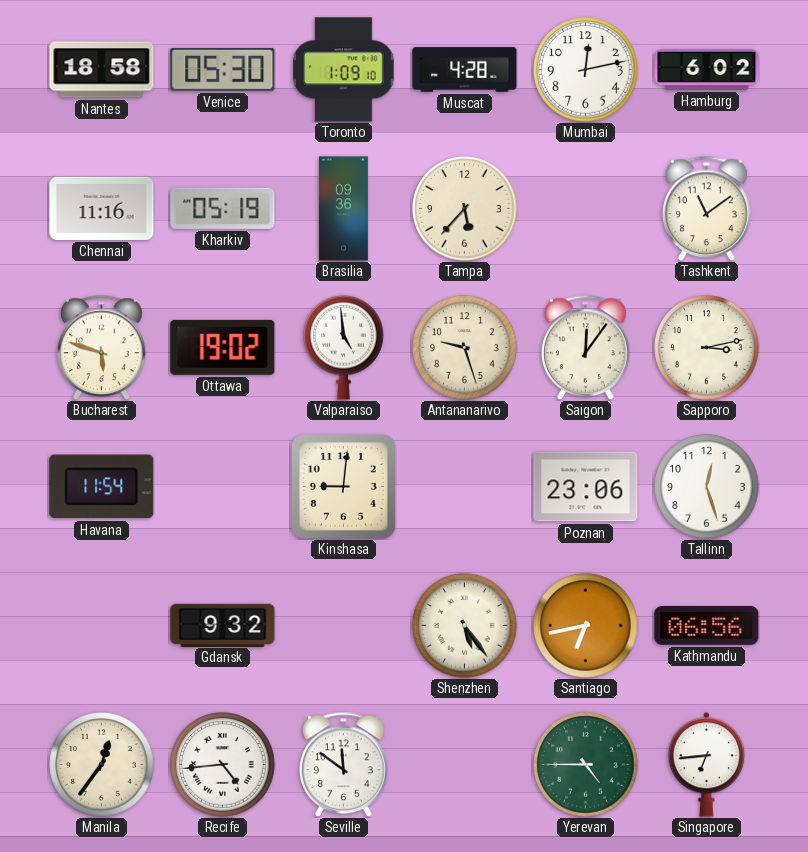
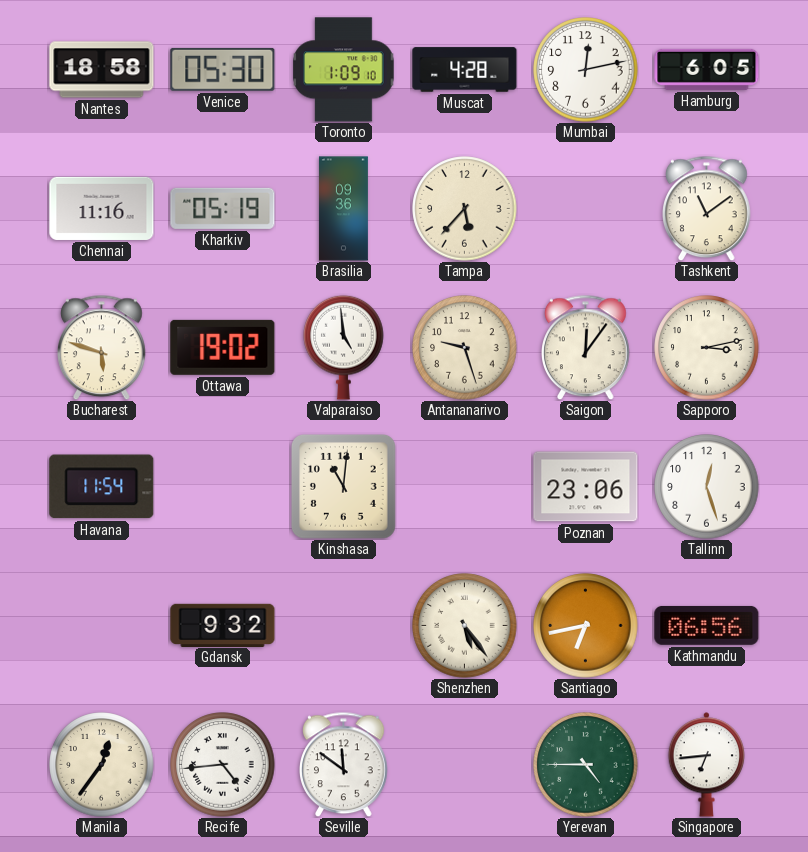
Hamburg: 6:02 -> 6:05 (707, 69)
Kinshasa: 9:01 -> 11:01 (344, 487)
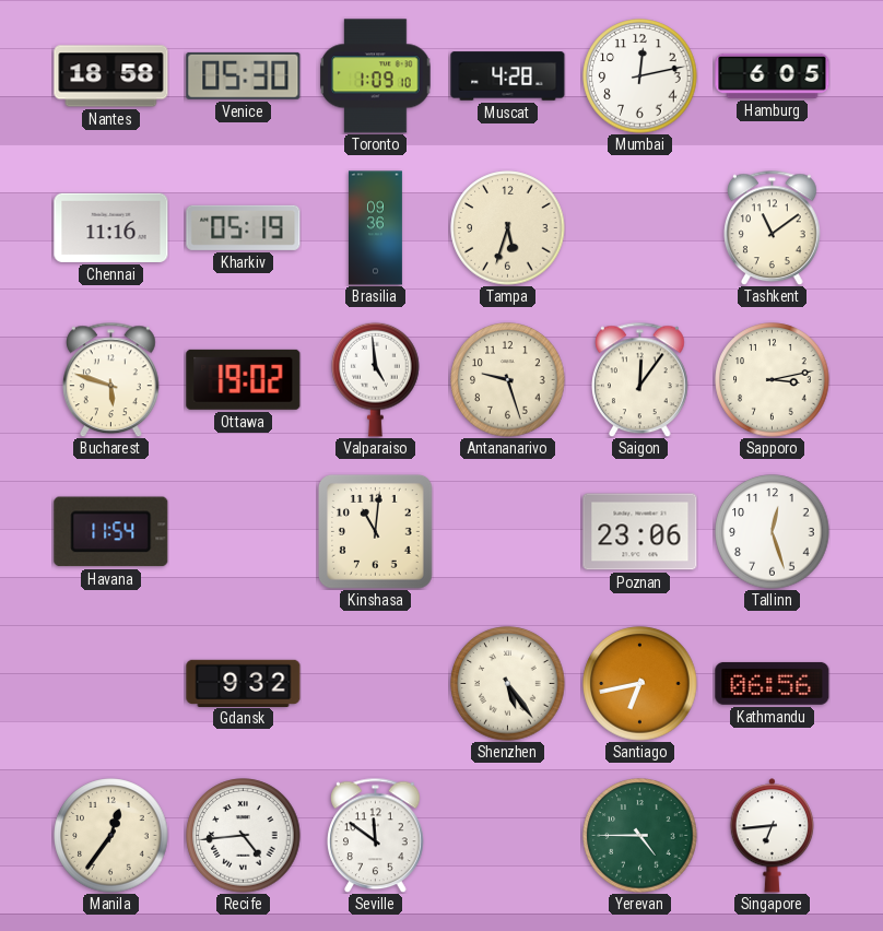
Tampa: 5:37 -> 5:33 (508, 228)
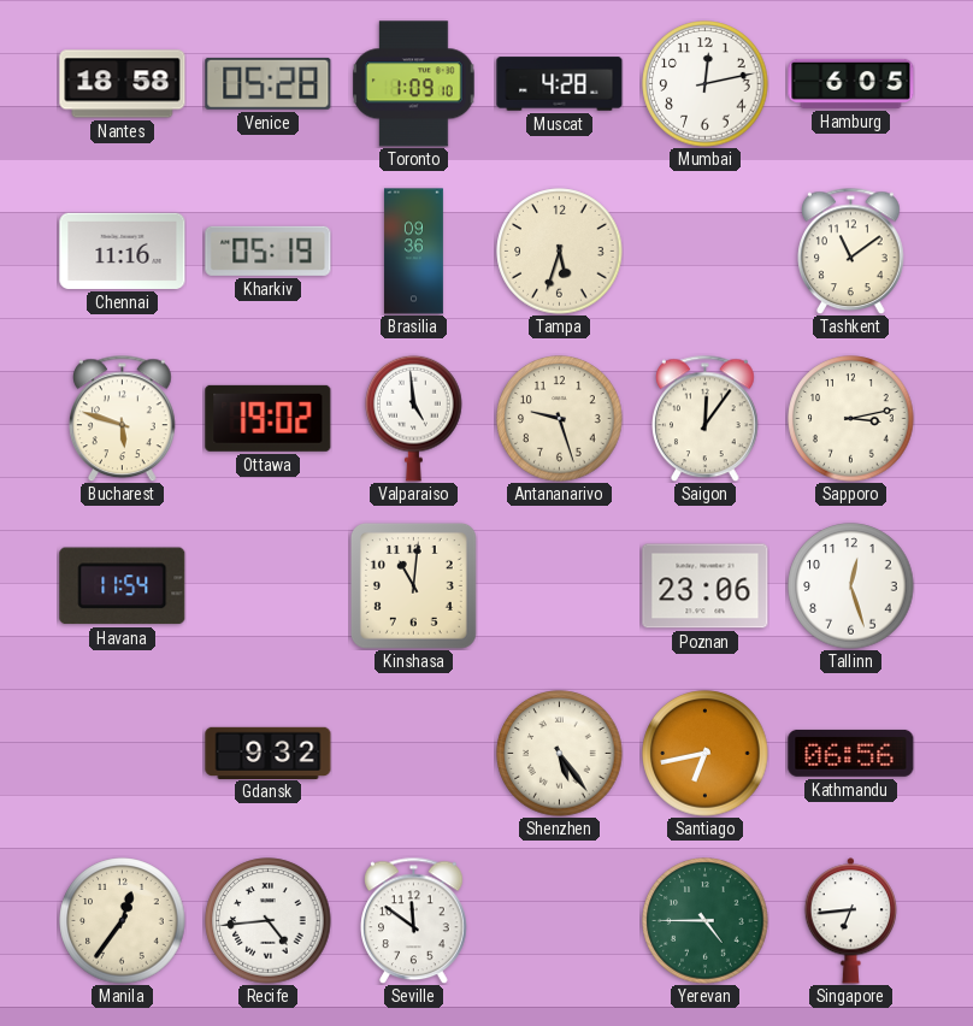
Venice: 05:30 -> 05:28 (269, 83)
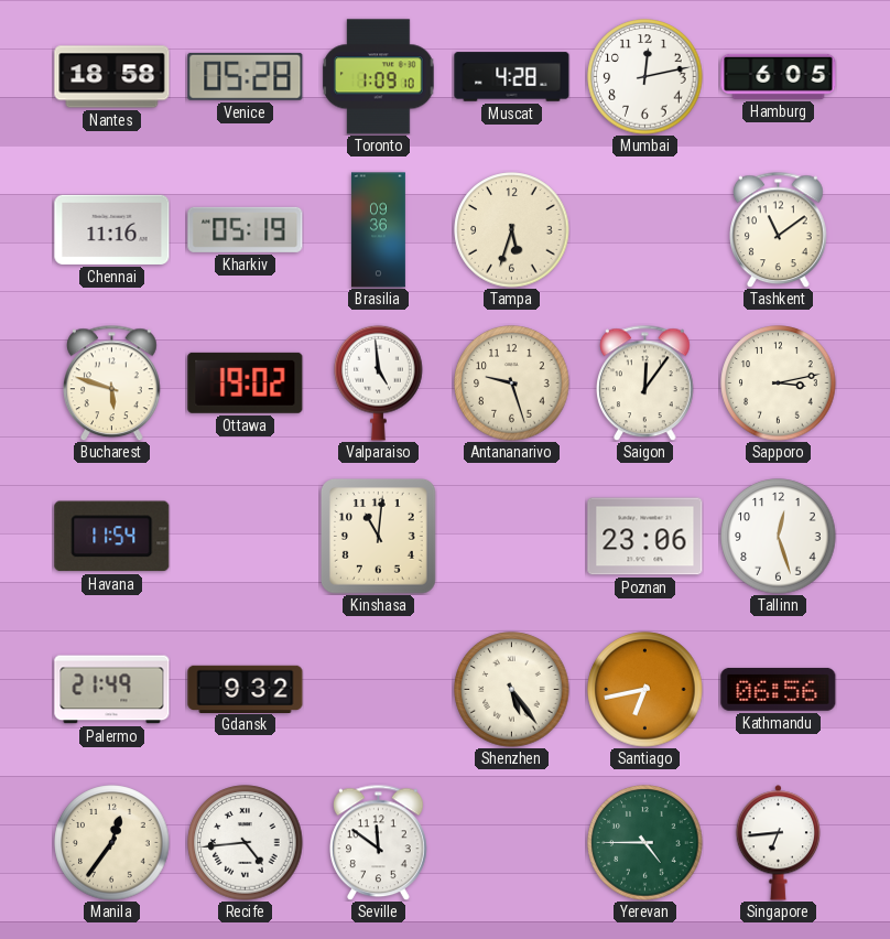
Palermo: none -> 21:49 (112, 690)
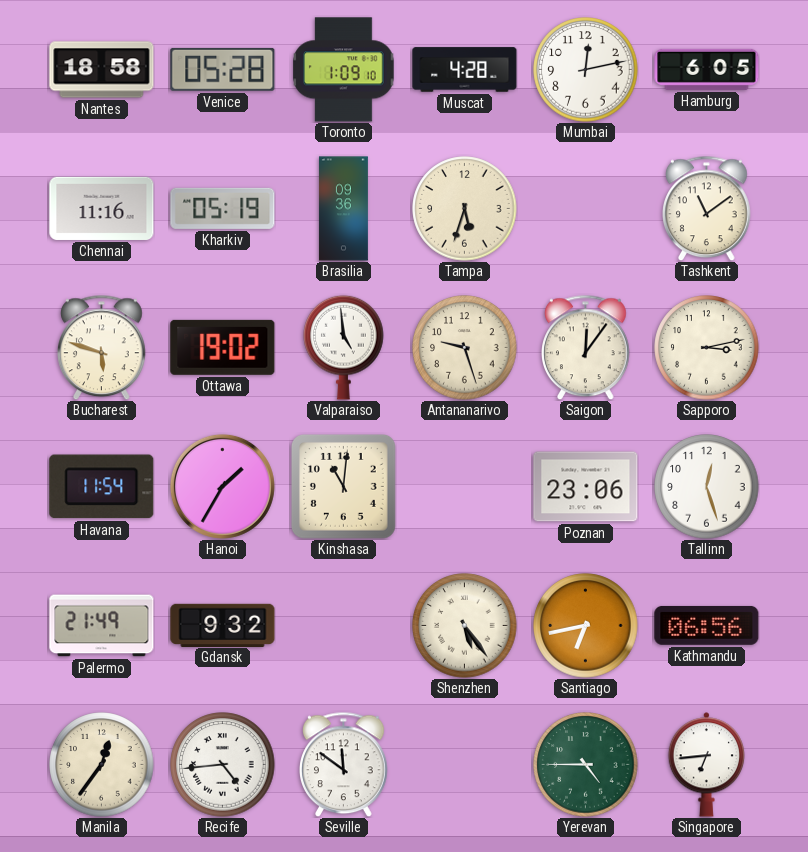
Hanoi: none -> 1:35 (222, 486)
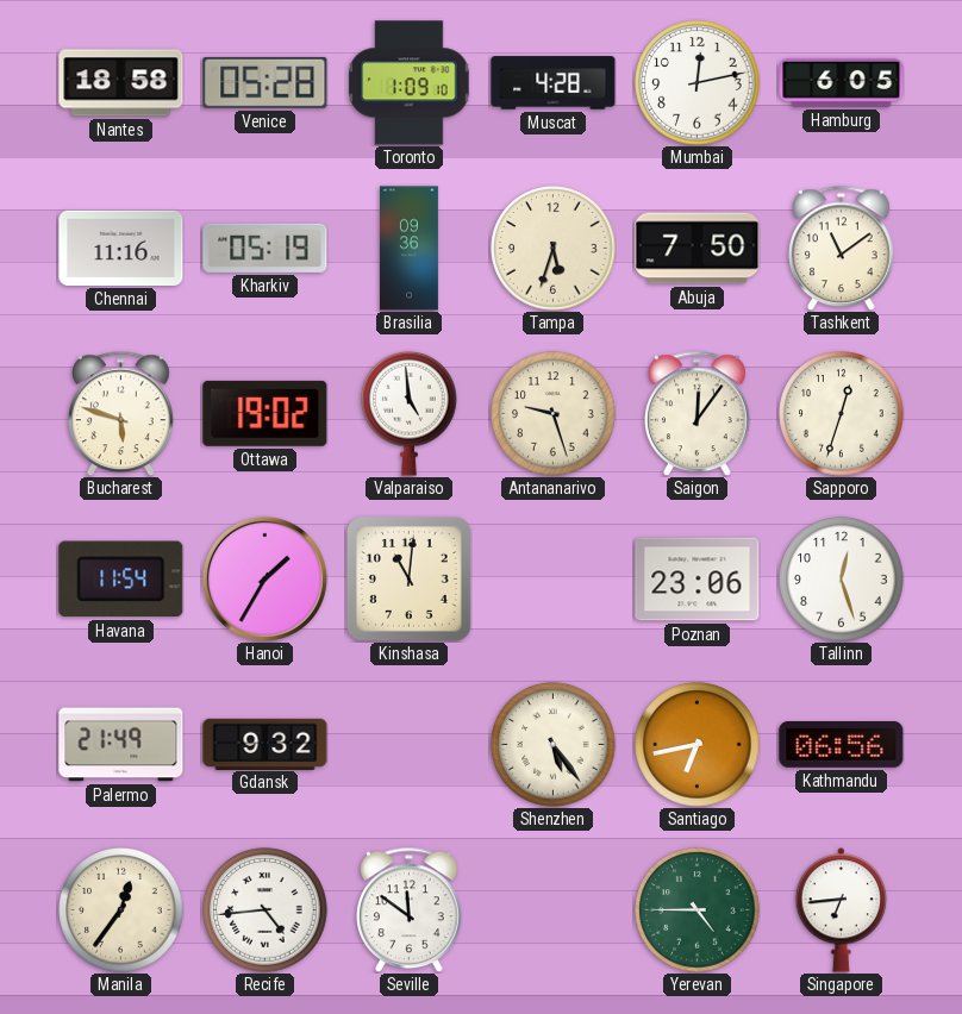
Abuja: none -> 7:50 (698, 249)
Sapporo: 3:13 -> 12:33 (842, 414)
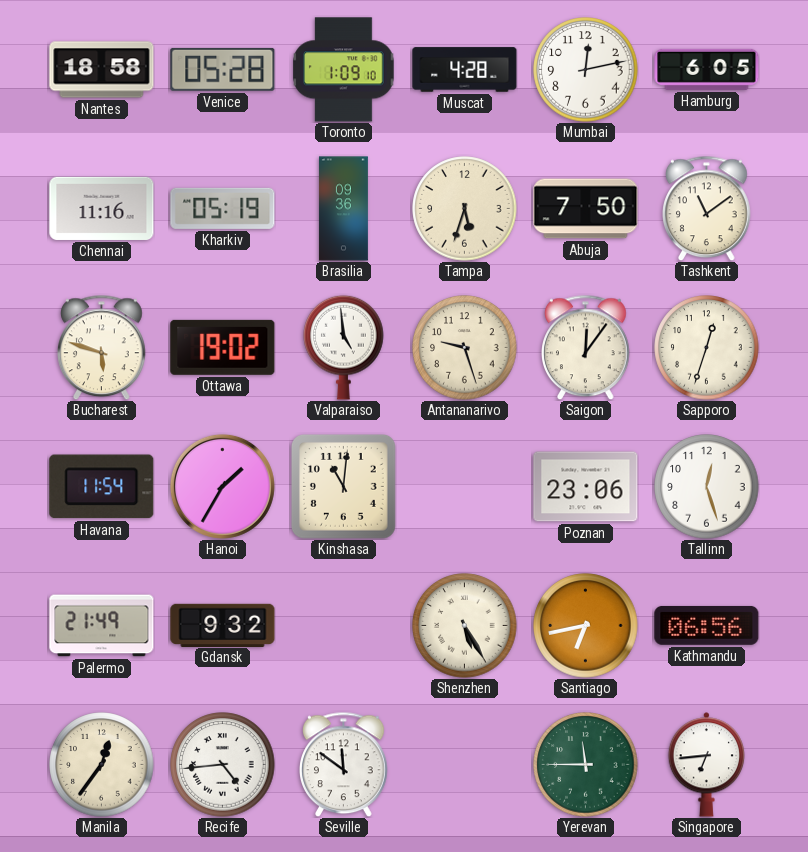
Shenzhen: 5:24 -> 5:25 (465, 626)
Yerevan: 4:45 -> 11:45 (586, 765)
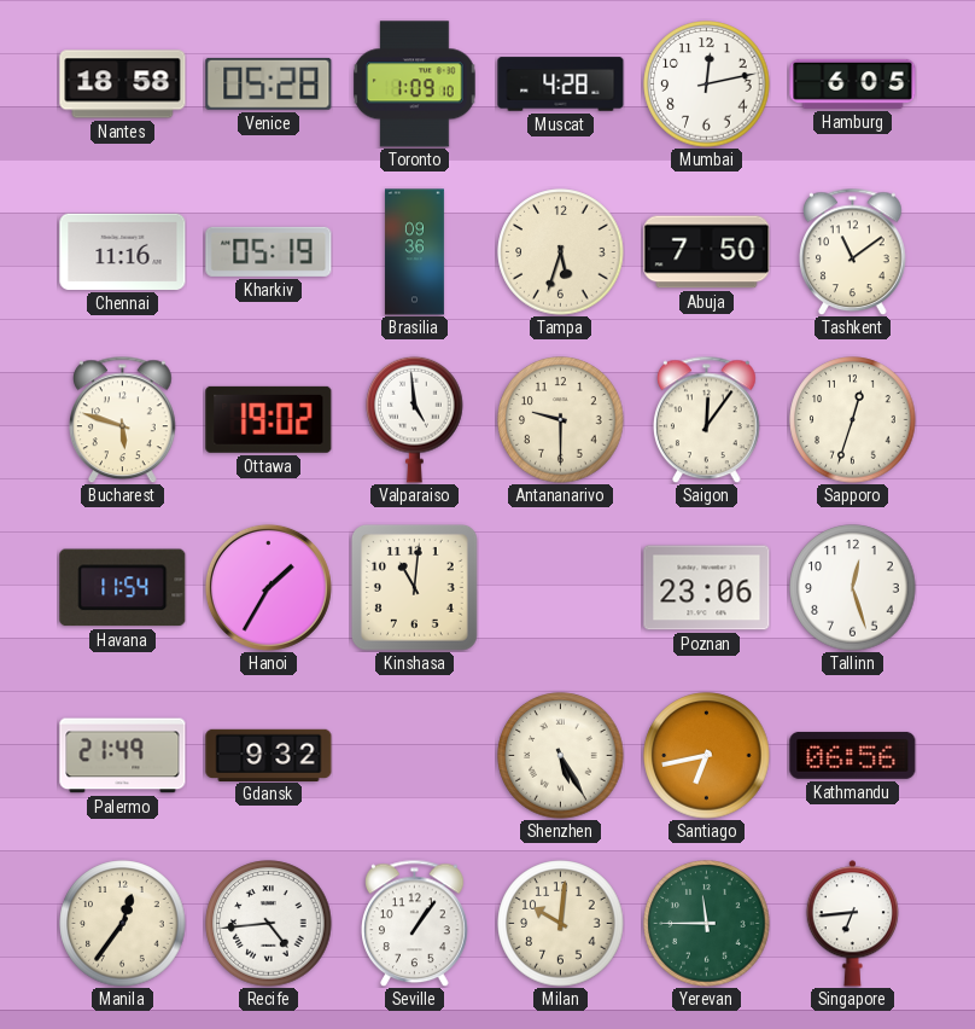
Antananarivo: 9:27 -> 9:30 (561, 420)
Seville: 11:51 -> 1:06 (415, 923)
Milan: none -> 10:01 (561, 924)
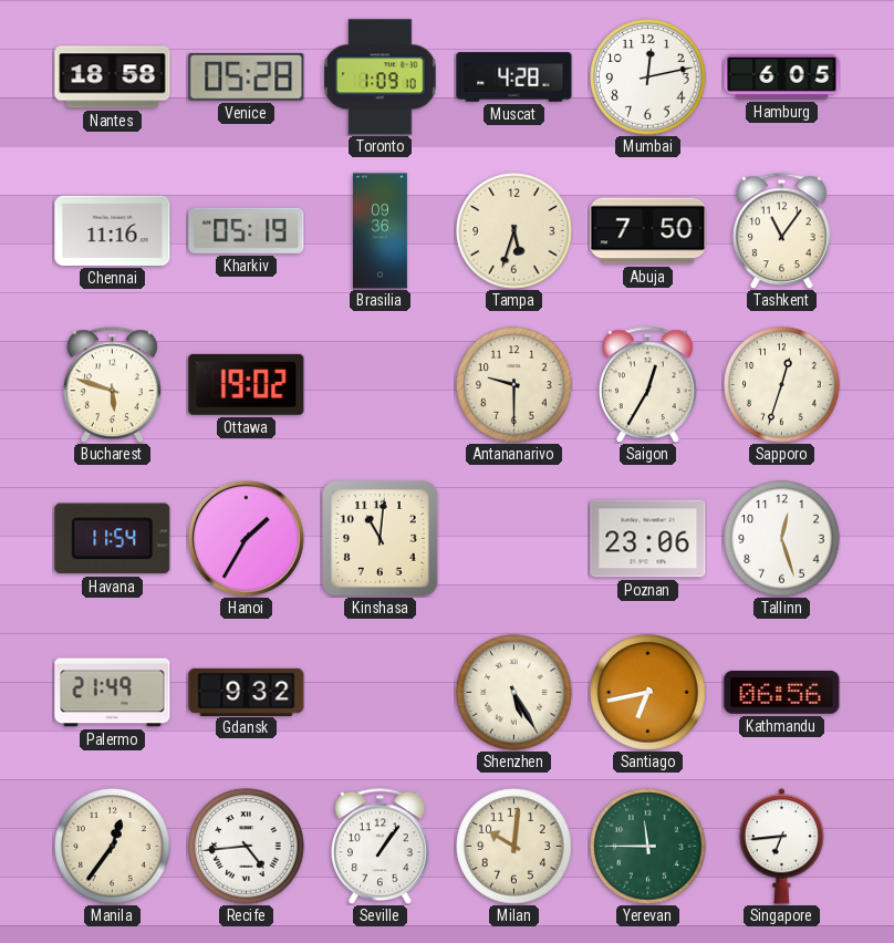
Tashkent: 11:09 -> 11:06 (782, 230)
Valparaiso: 4:59 -> none (415, 419)
Saigon: 12:06 -> 12:35 (648, 384)
